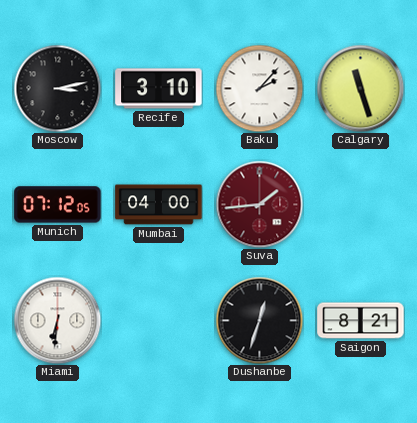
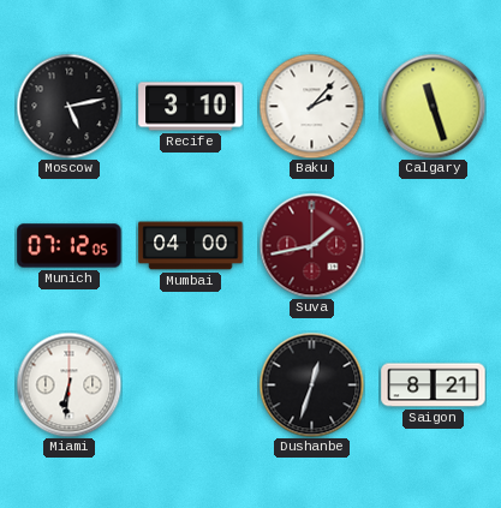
Moscow: 3:13 -> 5:13 (68, 106)
Suva: 1:44 -> 1:43 (311, 245)
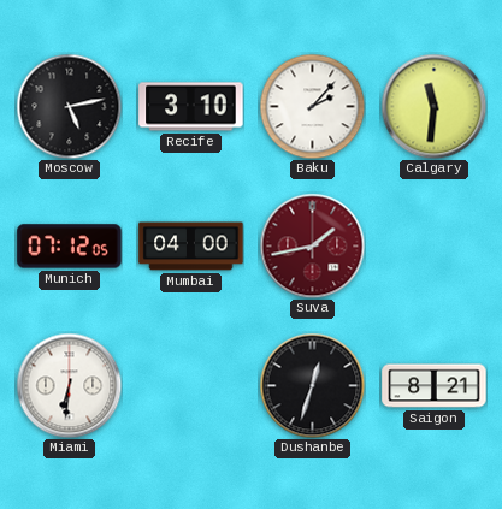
Calgary: 11:27 -> 11:31 (433, 106)
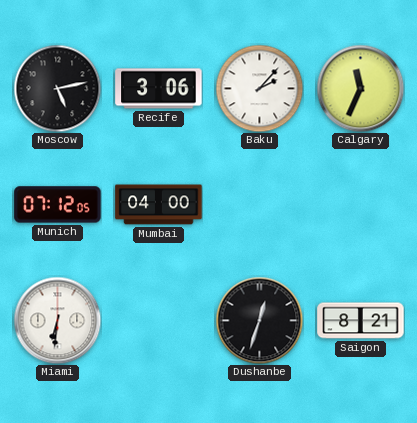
Recife: 3:10 -> 3:06 (159, 89)
Calgary: 11:31 -> 11:34 (360, 88)
Suva: 1:43 -> none (312, 245)
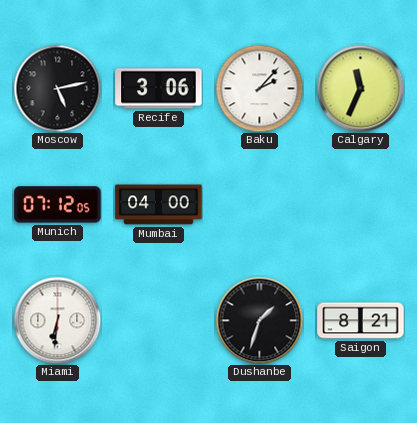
Dushanbe: 12:33 -> 1:33 (259, 320)
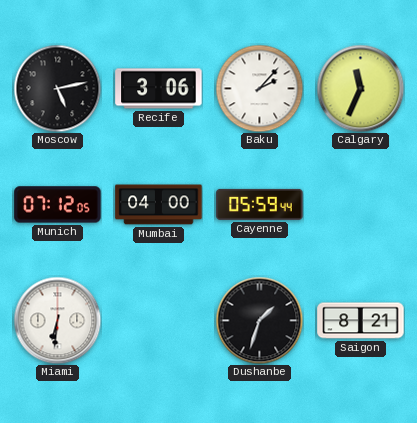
Cayenne: none -> 05:59 (260, 204)
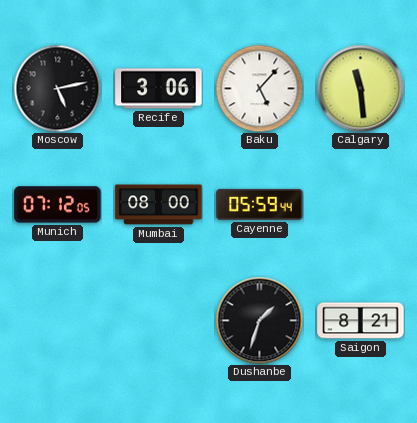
Baku: 2:07 -> 5:07 (259, 88)
Calgary: 11:34 -> 11:29 (360, 88)
Mumbai: 04:00 -> 08:00 (159, 205)
Miami: 6:31 -> none (57, 320)
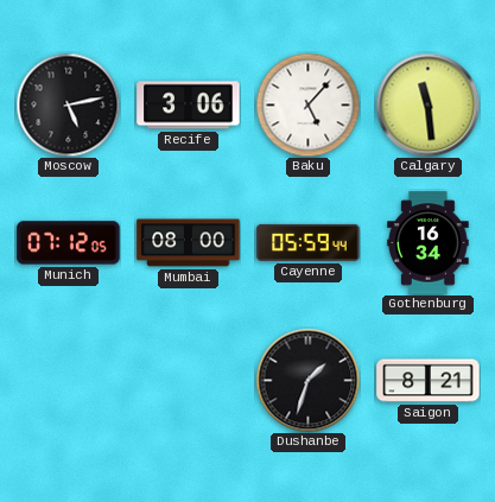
Gothenburg: none -> 16:34 (429, 243)
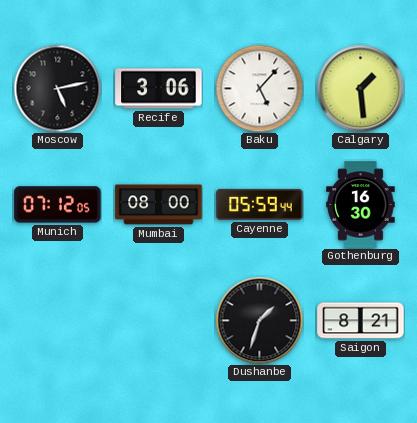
Calgary: 11:29 -> 1:29 (360, 88)
Gothenburg: 16:34 -> 16:30 (361, 205)
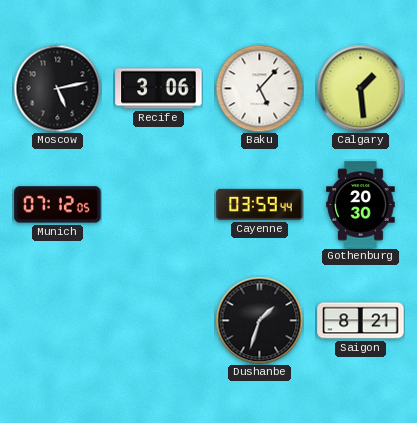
Mumbai: 08:00 -> none (159, 205)
Cayenne: 05:59 -> 03:59 (260, 204)
Gothenburg: 16:30 -> 20:30 (361, 205)
